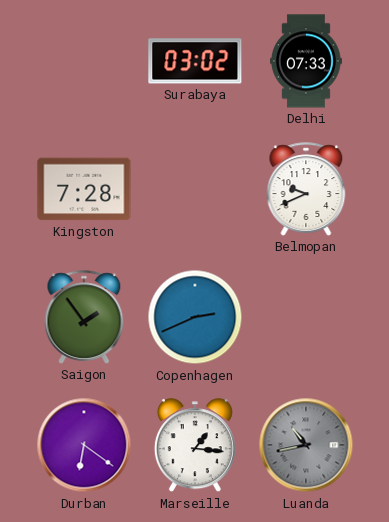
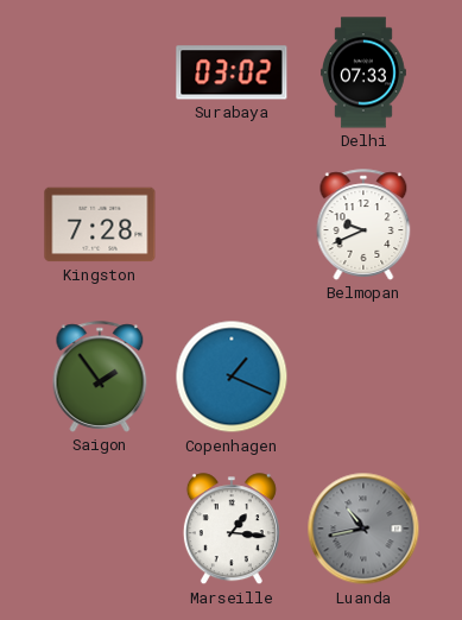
Copenhagen: 2:41 -> 1:19 (232, 377)
Durban: 6:21 -> none (84, 445)
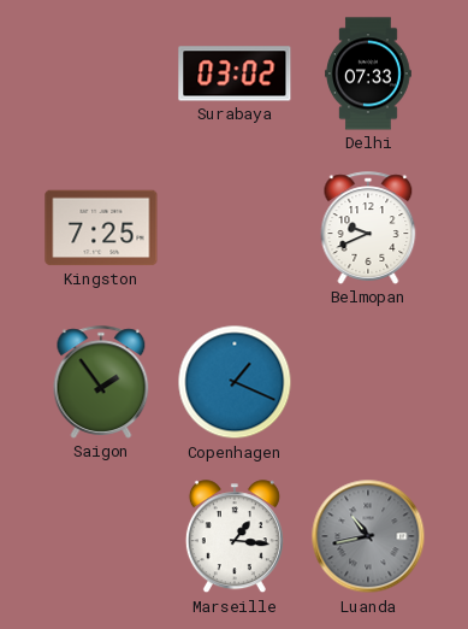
Kingston: 7:28 -> 7:25 (101, 228)
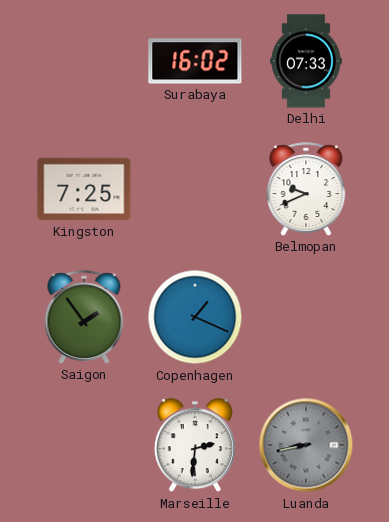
Surabaya: 03:02 -> 16:02 (195, 61)
Marseille: 1:16 -> 2:31 (195, 446)
Luanda: 10:43 -> 8:43 (306, 445)
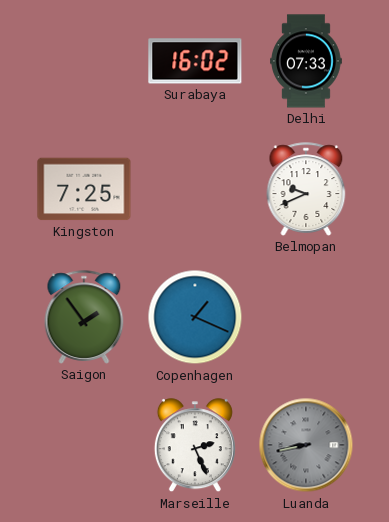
Marseille: 2:31 -> 2:26 (195, 446)
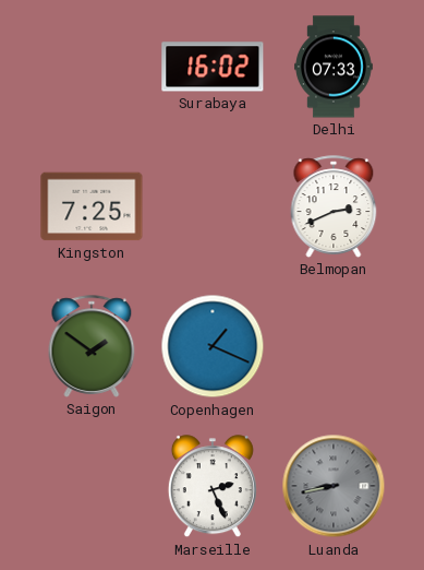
Belmopan: 9:41 -> 2:41 (334, 206)
Saigon: 1:54 -> 1:51 (92, 346)
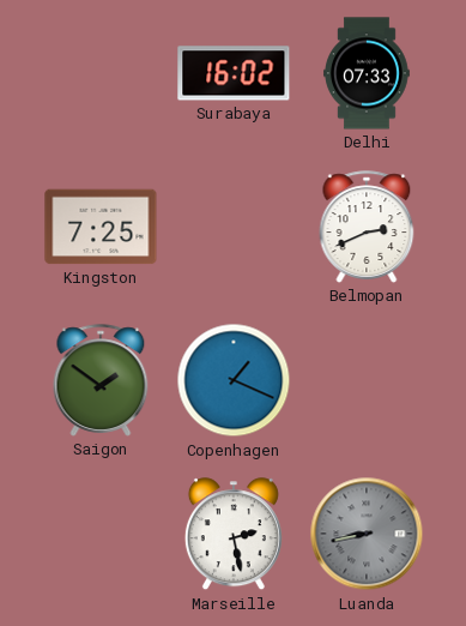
Marseille: 2:26 -> 2:28 (234, 535)
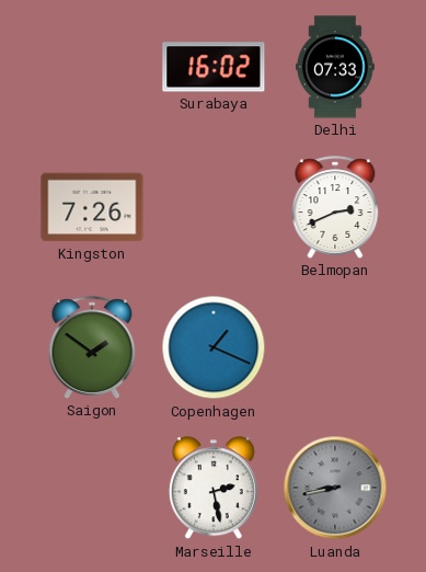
Kingston: 7:25 -> 7:26 (92, 207)
